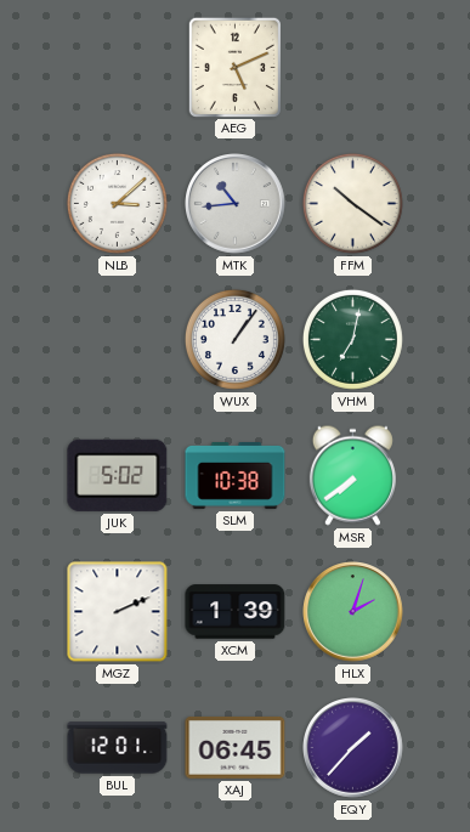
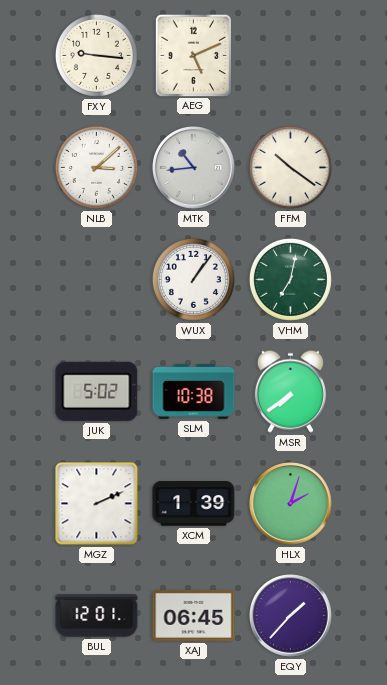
FXY: none -> 9:16 (96, 55)
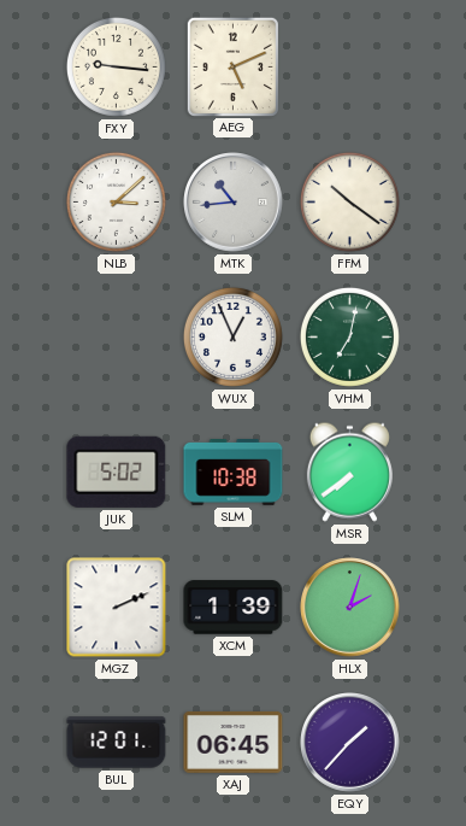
WUX: 1:06 -> 12:56 (232, 336)
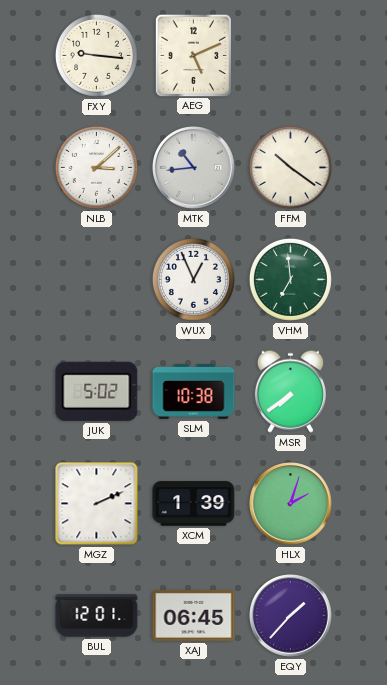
VHM: 7:02 -> 6:59 (290, 279)
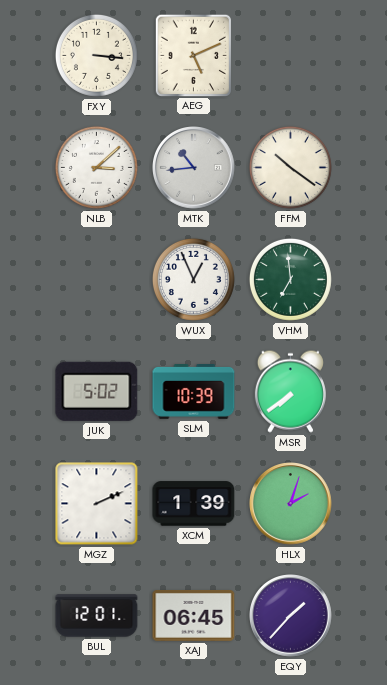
FXY: 9:16 -> 3:16 (96, 55)
SLM: 10:38 -> 10:39 (194, 392)
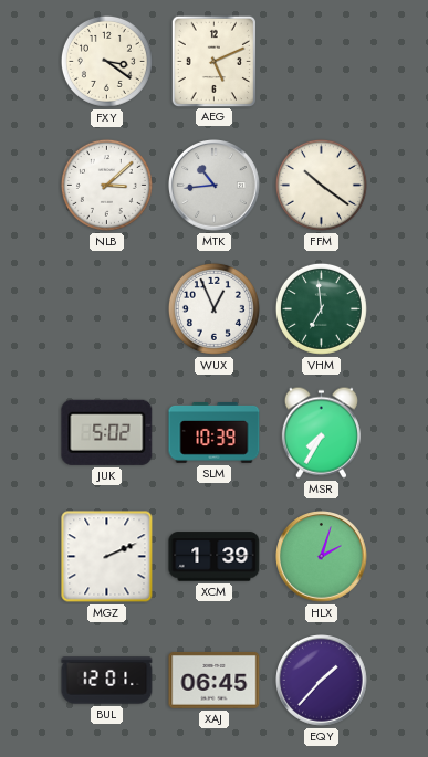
FXY: 3:16 -> 3:21 (106, 61)
MSR: 7:39 -> 7:35 (321, 432)
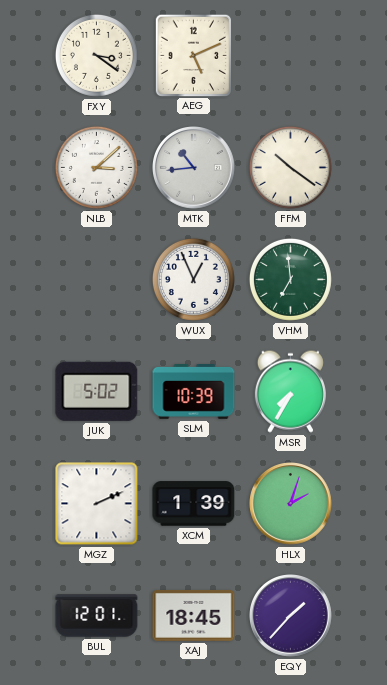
XAJ: 06:45 -> 18:45 (194, 615)
